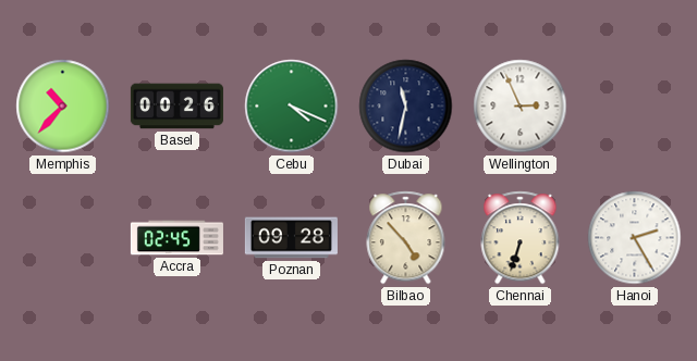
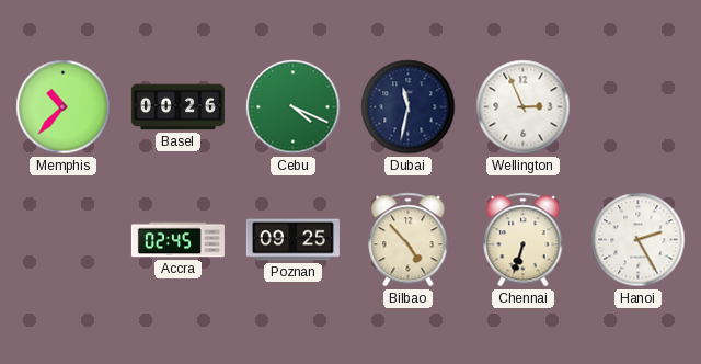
Poznan: 09:28 -> 09:25 (292, 240)
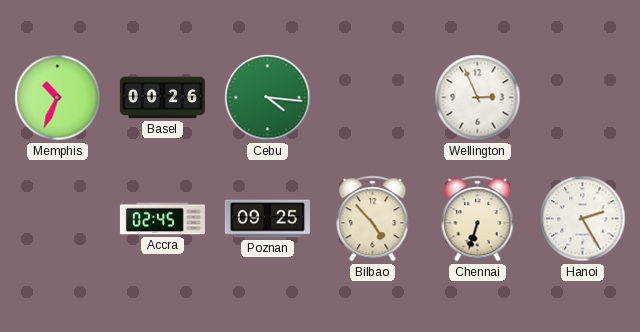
Memphis: 10:37 -> 10:34 (58, 98)
Cebu: 4:19 -> 4:16 (268, 98)
Dubai: 11:32 -> none (409, 107)
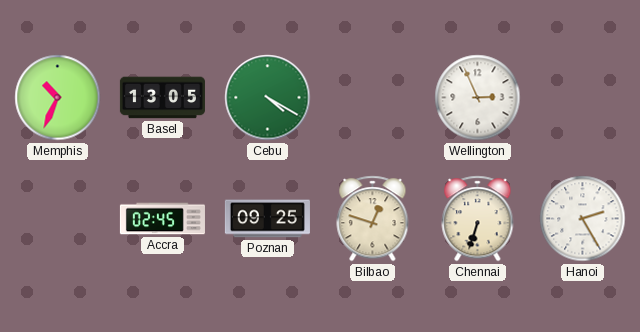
Basel: 00:26 -> 13:05 (162, 98)
Cebu: 4:16 -> 4:20 (268, 98)
Bilbao: 4:53 -> 12:48 (373, 219)
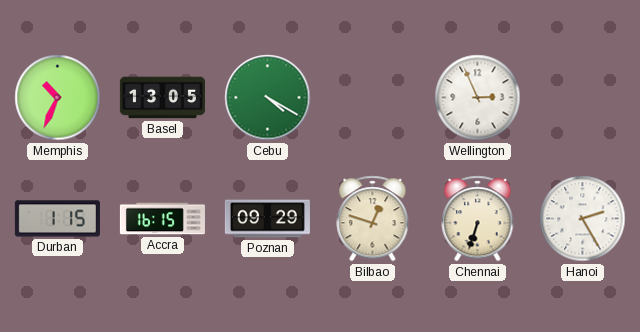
Durban: none -> 1:15 (57, 219)
Accra: 02:45 -> 16:15 (162, 219)
Poznan: 09:25 -> 09:29 (267, 219)
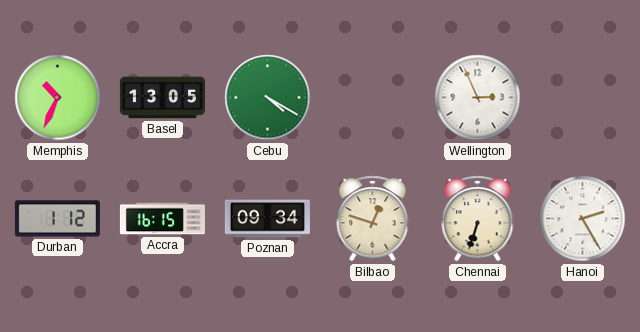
Durban: 1:15 -> 1:12 (57, 219)
Poznan: 09:29 -> 09:34 (267, 219)
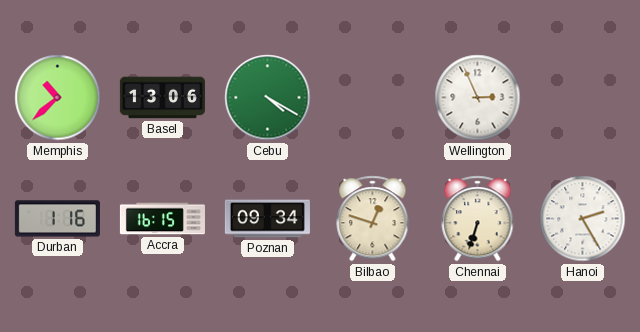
Memphis: 10:34 -> 10:38 (58, 98)
Basel: 13:05 -> 13:06 (162, 98)
Durban: 1:12 -> 1:16 (57, 219)
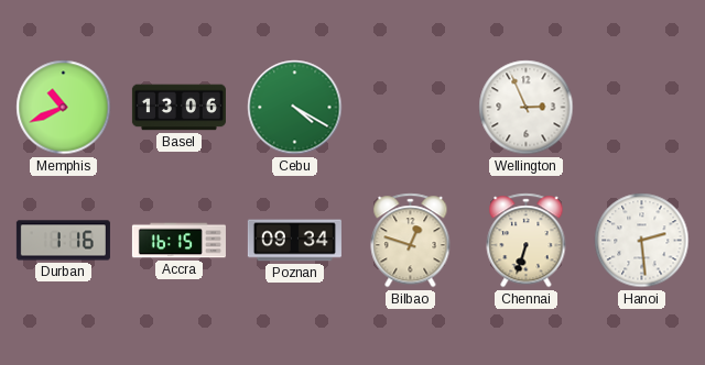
Memphis: 10:38 -> 10:41 (64, 108)
Hanoi: 2:25 -> 2:29 (642, 241)
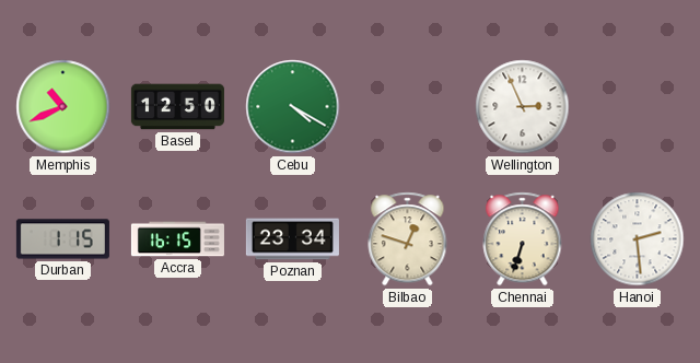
Basel: 13:06 -> 12:50 (177, 107)
Durban: 1:16 -> 1:15 (62, 239)
Poznan: 09:34 -> 23:34 (292, 239)
